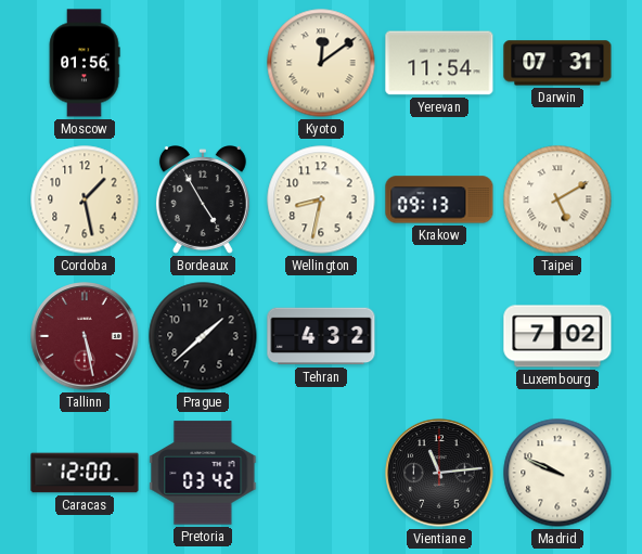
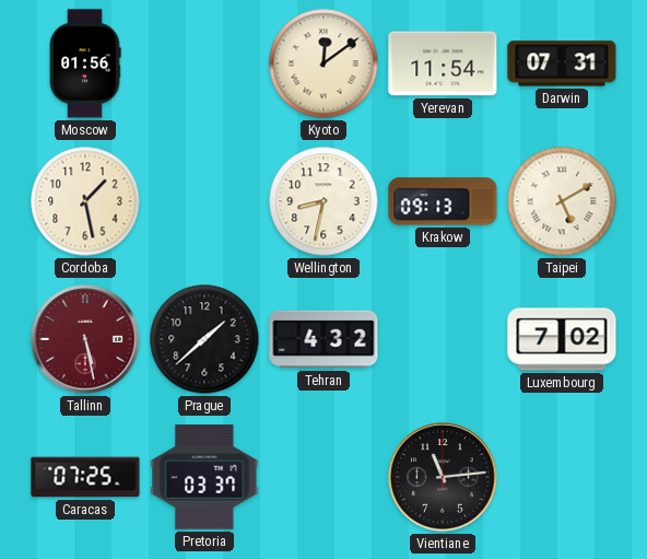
Bordeaux: 4:55 -> none (203, 201)
Caracas: 12:00 -> 07:25 (85, 477)
Pretoria: 03:42 -> 03:37 (204, 477)
Madrid: 9:49 -> none (557, 473)
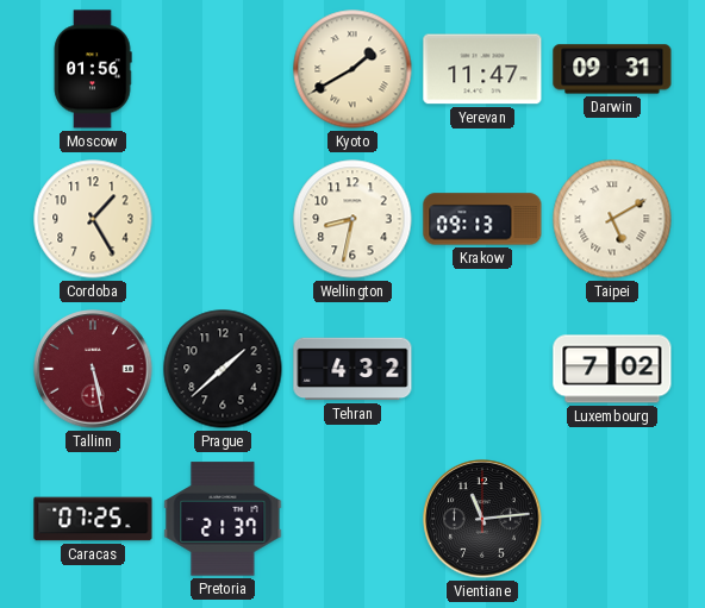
Kyoto: 12:09 -> 1:40 (352, 69)
Yerevan: 11:54 -> 11:47 (482, 69)
Darwin: 07:31 -> 09:31 (612, 69)
Cordoba: 1:28 -> 1:25 (93, 219)
Pretoria: 03:37 -> 21:37 (223, 519)
